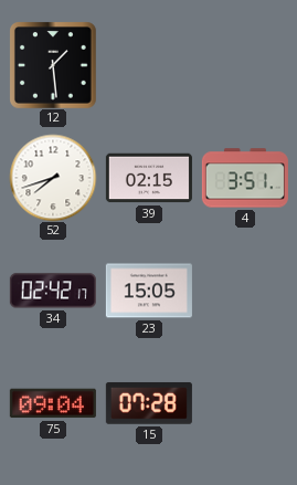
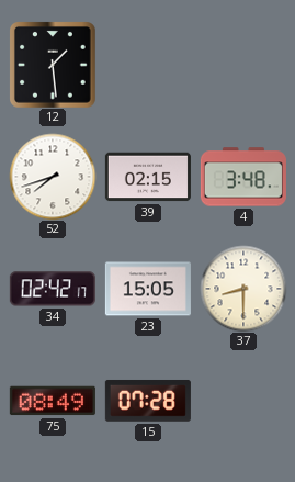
4: 3:51 -> 3:48 (243, 177)
37: none -> 8:30 (243, 289)
75: 09:04 -> 08:49 (53, 401)
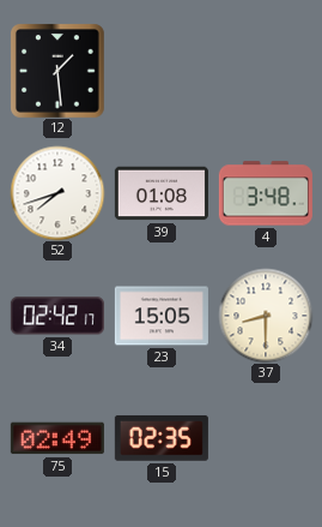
39: 02:15 -> 01:08 (162, 193)
75: 08:49 -> 02:49 (57, 438)
15: 07:28 -> 02:35 (162, 438)
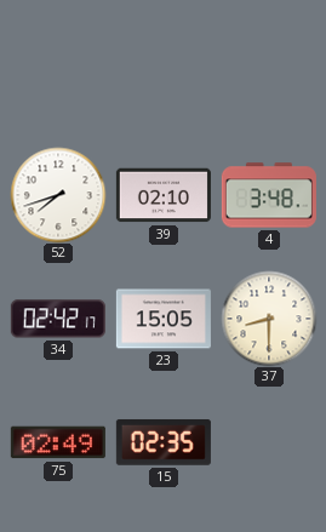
12: 1:29 -> none (57, 71)
39: 01:08 -> 02:10 (164, 195)
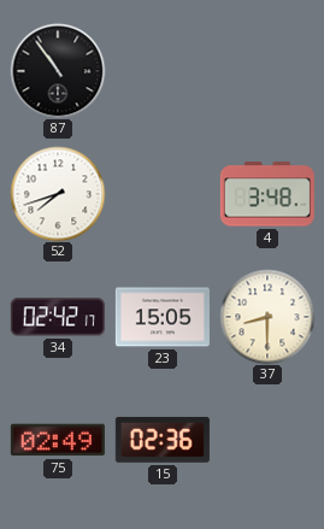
87: none -> 10:54 (58, 71)
39: 02:10 -> none (164, 195)
15: 02:35 -> 02:36 (163, 440)
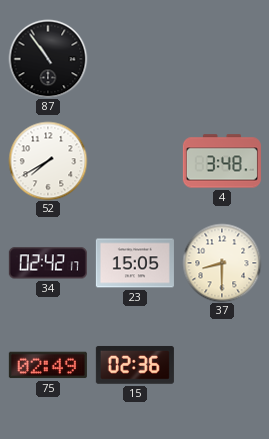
52: 7:42 -> 7:40 (48, 161)
